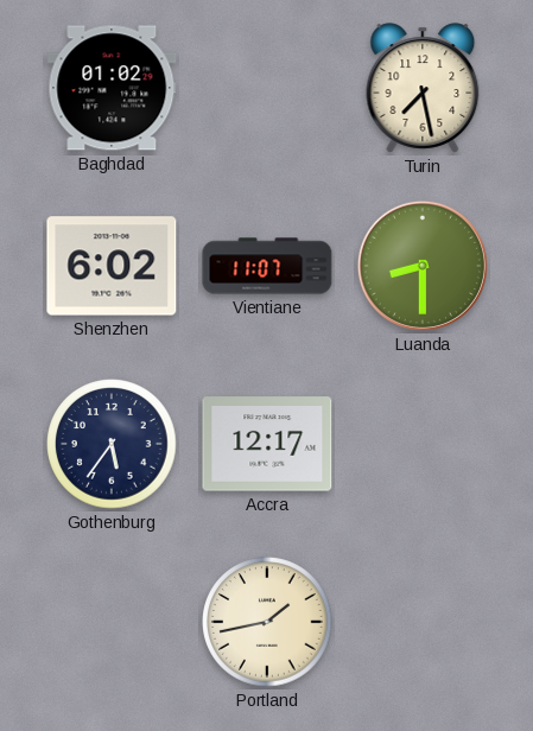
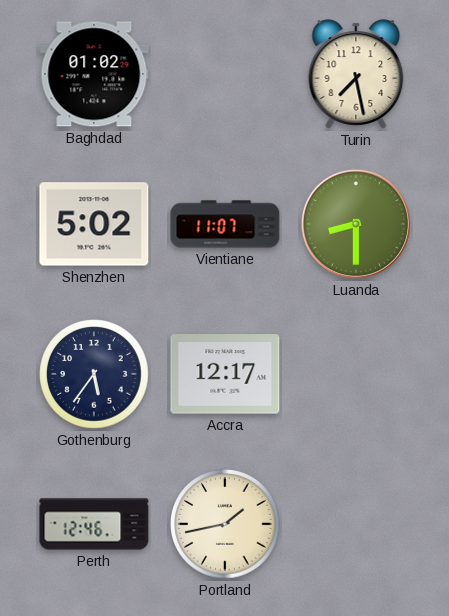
Shenzhen: 6:02 -> 5:02 (94, 224)
Perth: none -> 12:46 (94, 524)
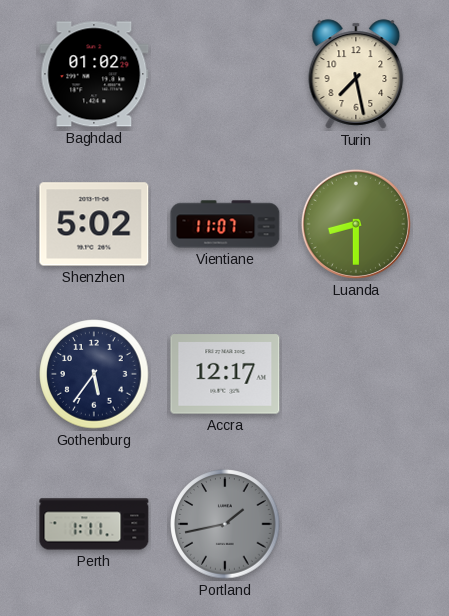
Perth: 12:46 -> 1:11 (94, 524)
Portland dial: cream -> grey (225, 524)
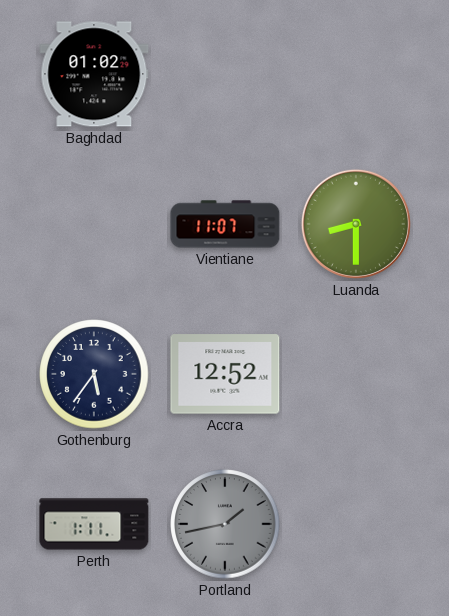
Turin: 7:28 -> none (356, 74)
Shenzhen: 5:02 -> none (94, 224)
Accra: 12:17 -> 12:52 (225, 374)
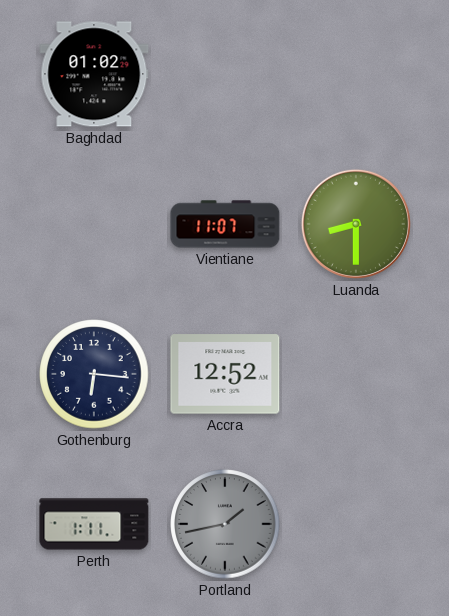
Gothenburg: 5:36 -> 6:16 (94, 374)
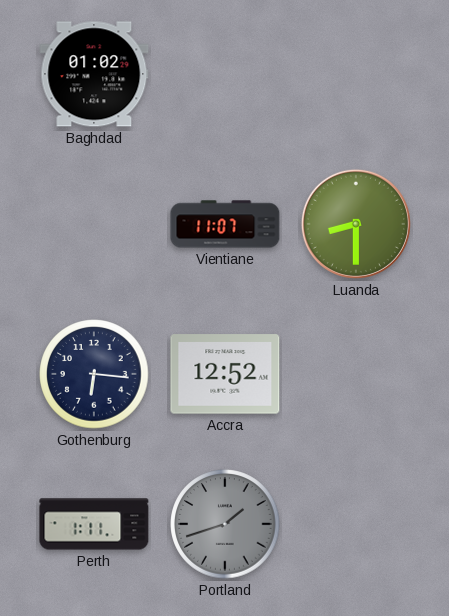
Portland: 1:43 -> 1:42 (225, 524)
